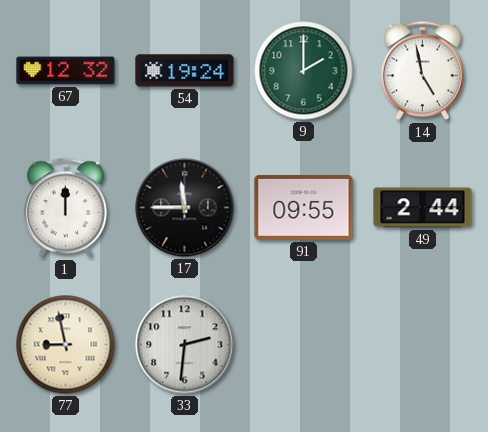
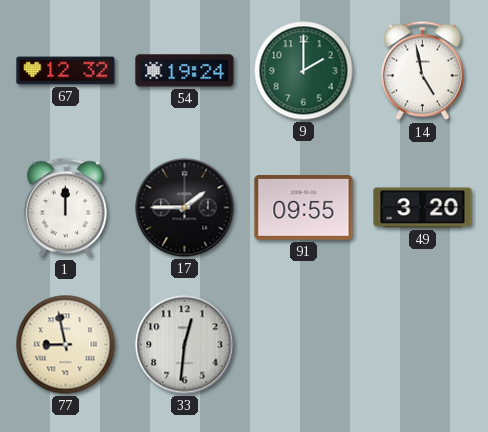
17: 11:45 -> 1:45 (185, 208)
49: 2:44 -> 3:20 (423, 208)
33: 2:31 -> 12:31 (185, 345)
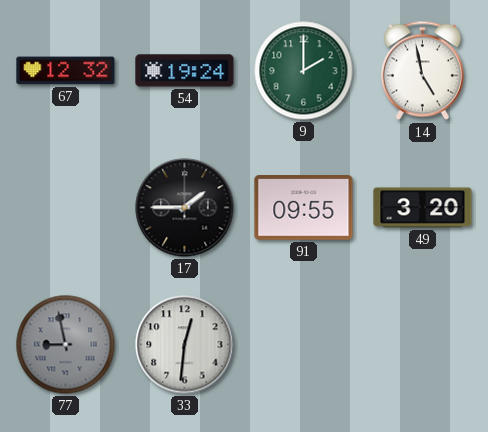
1: 12:00 -> none (65, 208)
77 dial: cream -> grey (66, 345)
